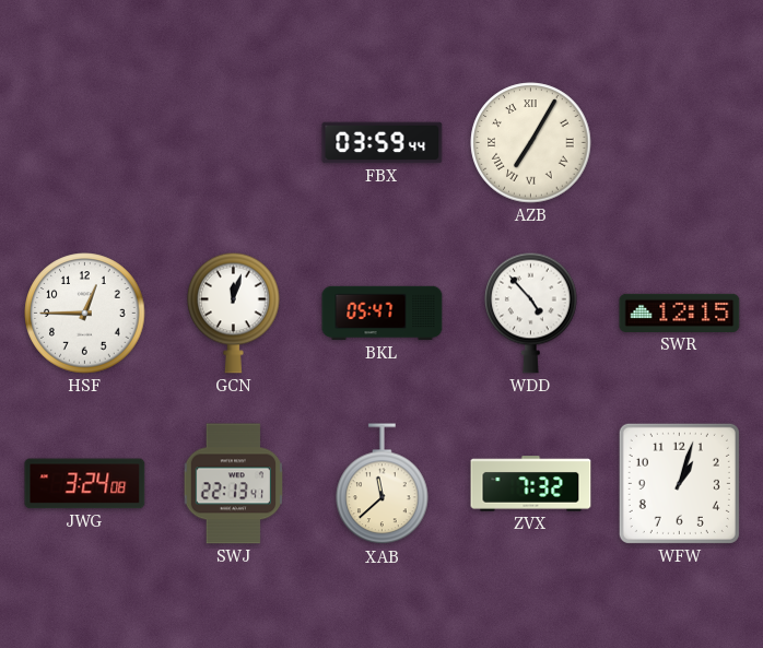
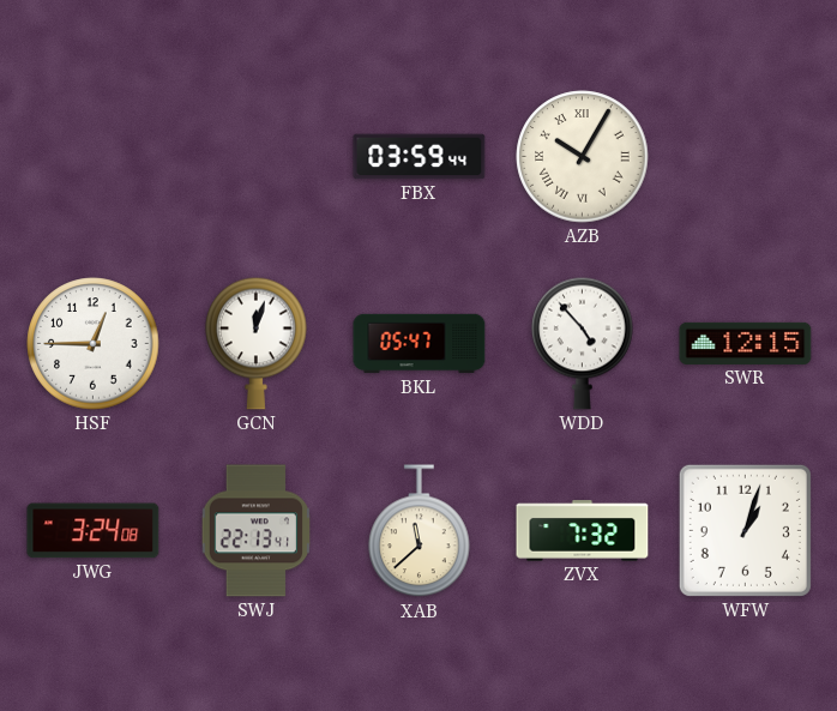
AZB: 7:05 -> 10:05 (583, 157)
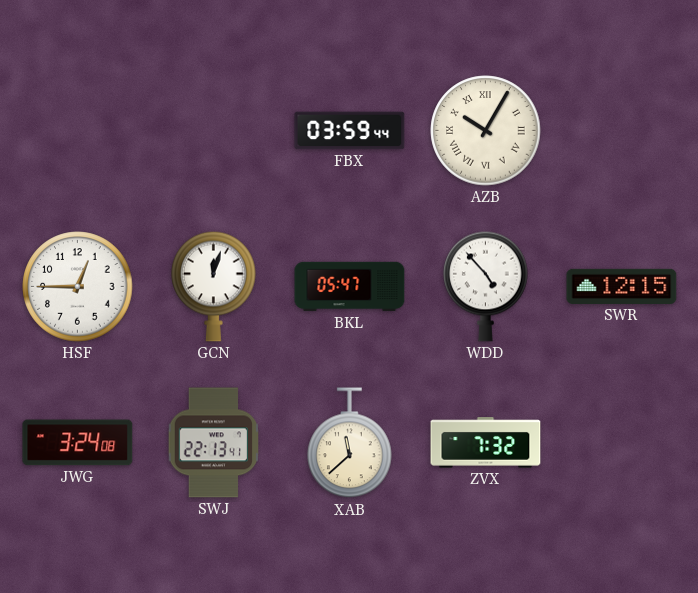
WFW: 1:03 -> none (745, 530)
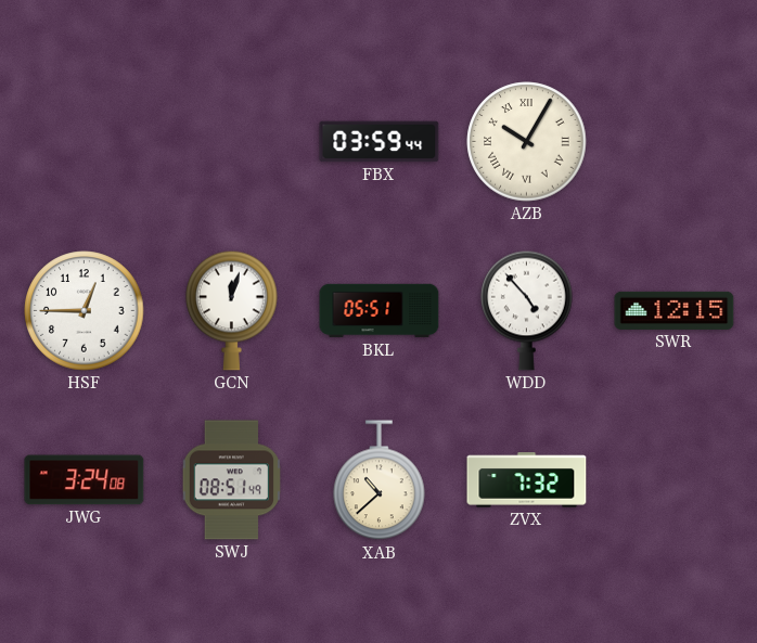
BKL: 05:47 -> 05:51 (380, 311)
SWJ: 22:13 -> 08:51 (232, 480)
XAB: 11:38 -> 10:38 (380, 480)
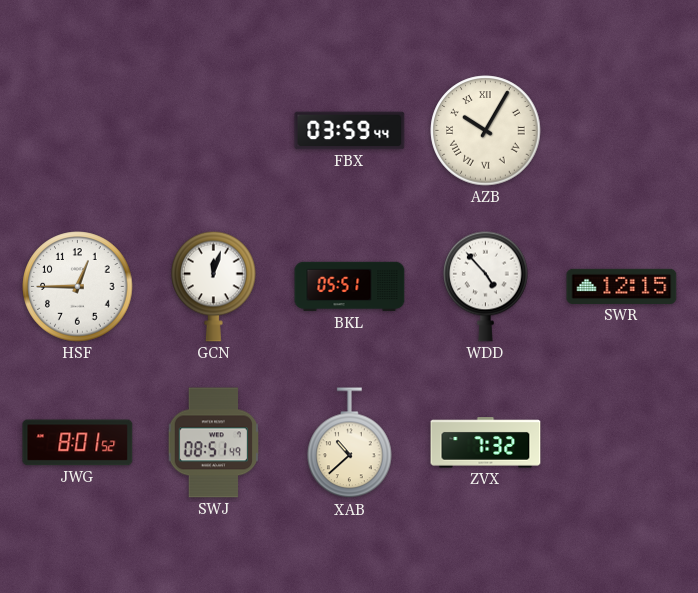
JWG: 3:24 -> 8:01 (78, 443)
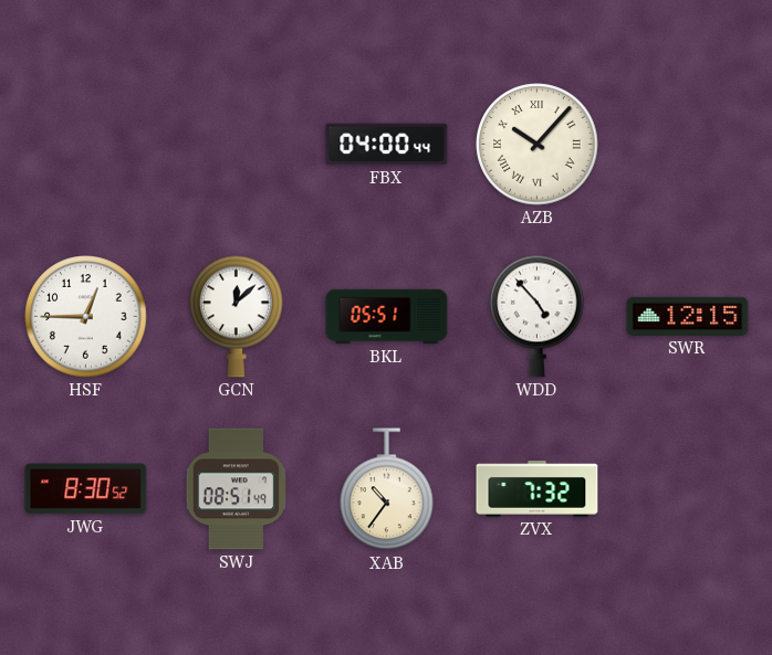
FBX: 03:59 -> 04:00 (387, 145)
AZB: 10:05 -> 10:07 (538, 145)
GCN: 12:03 -> 12:08 (237, 316)
JWG: 8:01 -> 8:30 (86, 489)
XAB: 10:38 -> 10:36 (387, 489)
